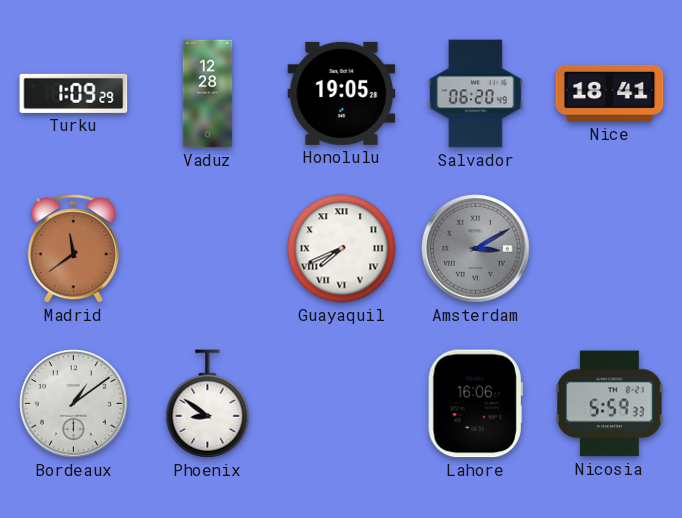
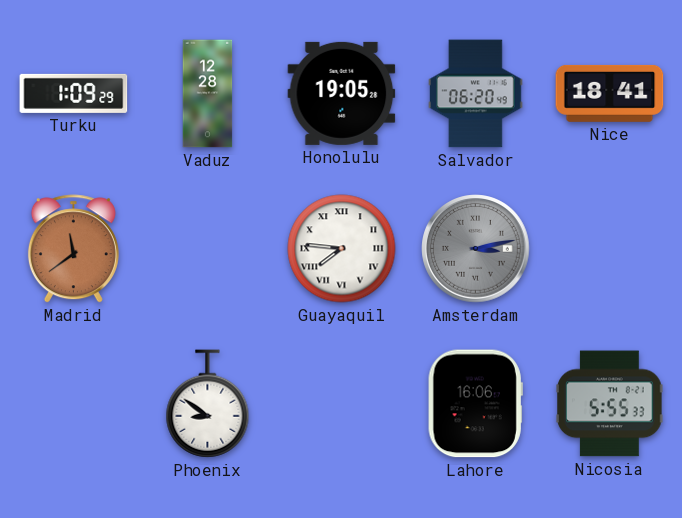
Guayaquil: 7:41 -> 7:46 (342, 249)
Amsterdam: 3:10 -> 3:13 (476, 249)
Bordeaux: 1:09 -> none (74, 404)
Nicosia: 5:59 -> 5:55 (610, 404)
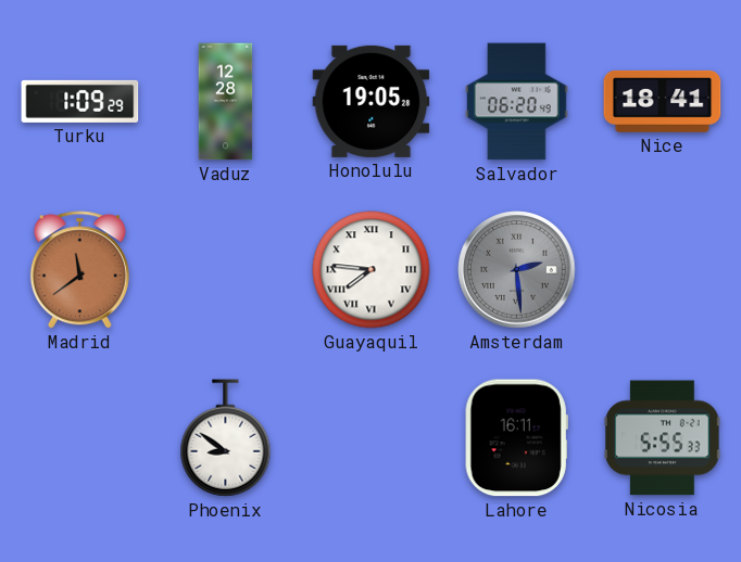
Amsterdam: 3:13 -> 2:29 (517, 270)
Lahore: 16:06 -> 16:11 (516, 438)
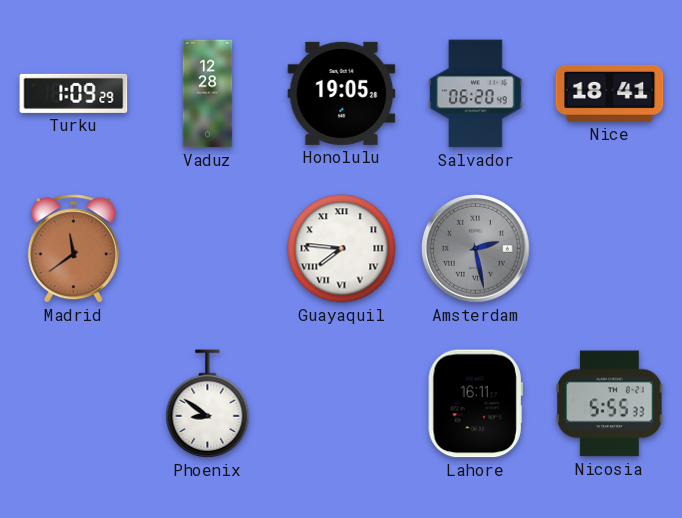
Amsterdam: 2:29 -> 2:28 (476, 249)
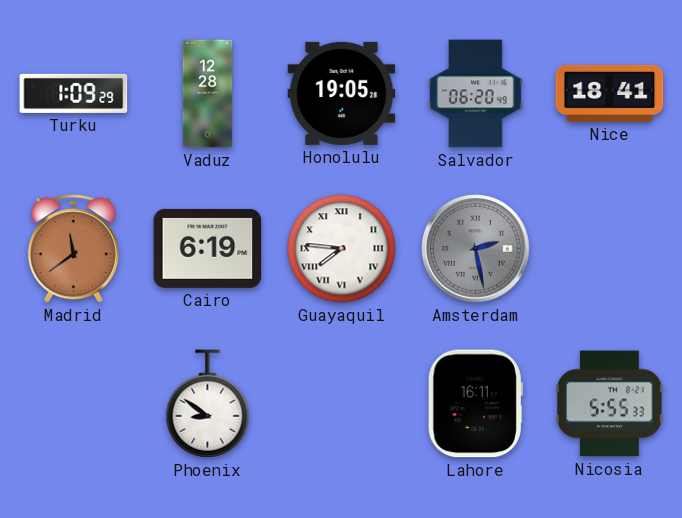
Cairo: none -> 6:19 (208, 248)
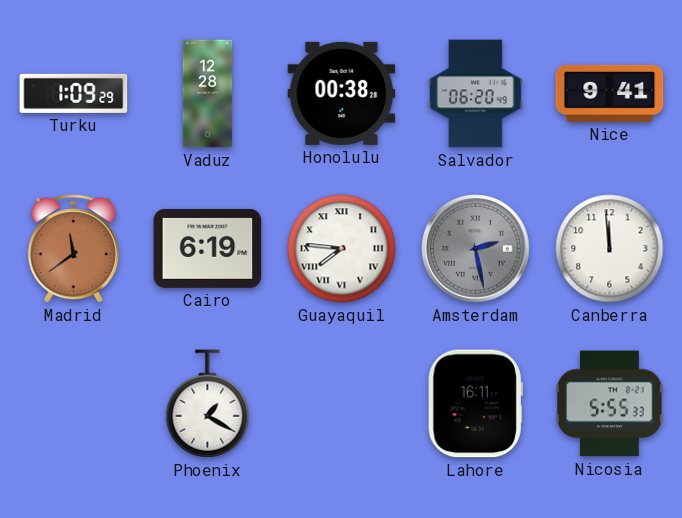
Honolulu: 19:05 -> 00:38 (342, 93)
Nice: 18:41 -> 9:41 (610, 93)
Canberra: none -> 11:59 (610, 249)
Phoenix: 8:51 -> 1:20 (208, 404)
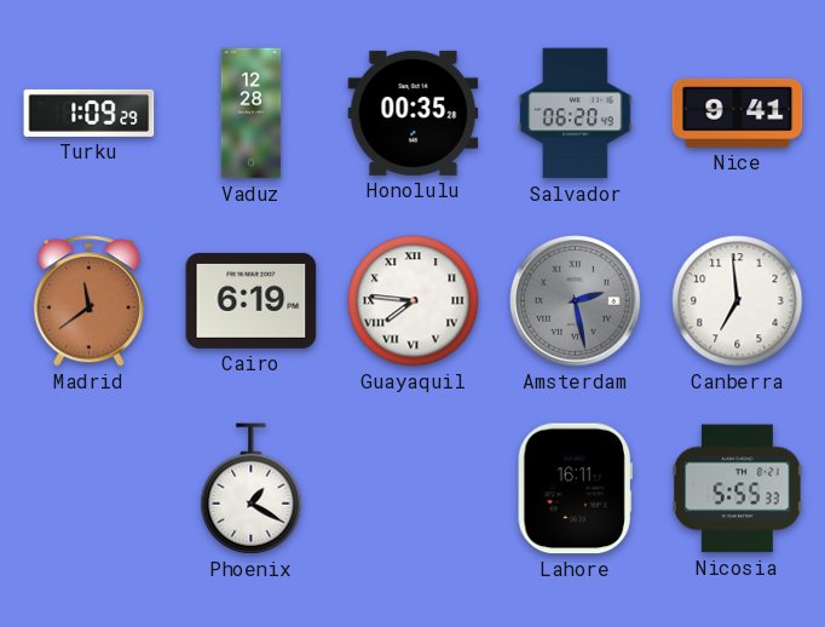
Honolulu: 00:38 -> 00:35 (414, 113)
Canberra: 11:59 -> 6:59 (738, 301)
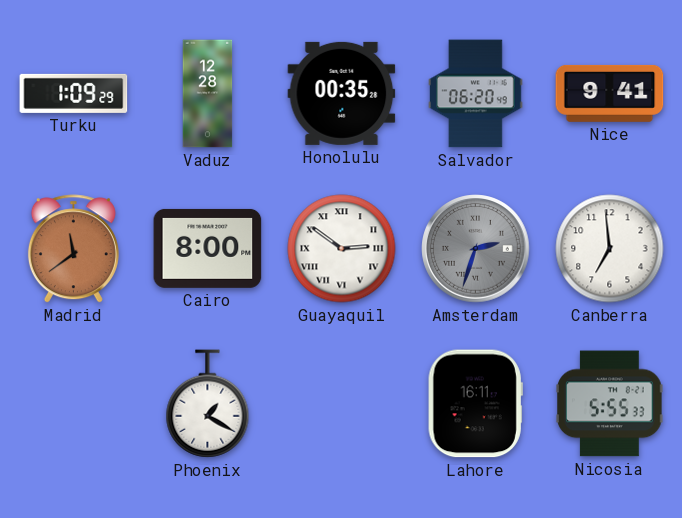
Cairo: 6:19 -> 8:00 (208, 248)
Guayaquil: 7:46 -> 2:51 (342, 249)
Amsterdam: 2:28 -> 2:33 (476, 249)
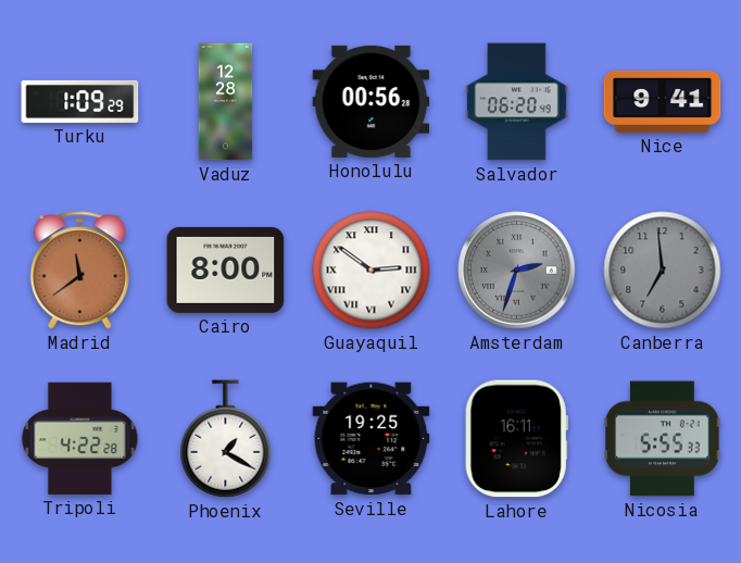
Honolulu: 00:35 -> 00:56 (372, 101)
Canberra dial: white -> grey (663, 271)
Tripoli: none -> 4:22 (80, 438)
Seville: none -> 19:25 (372, 439)
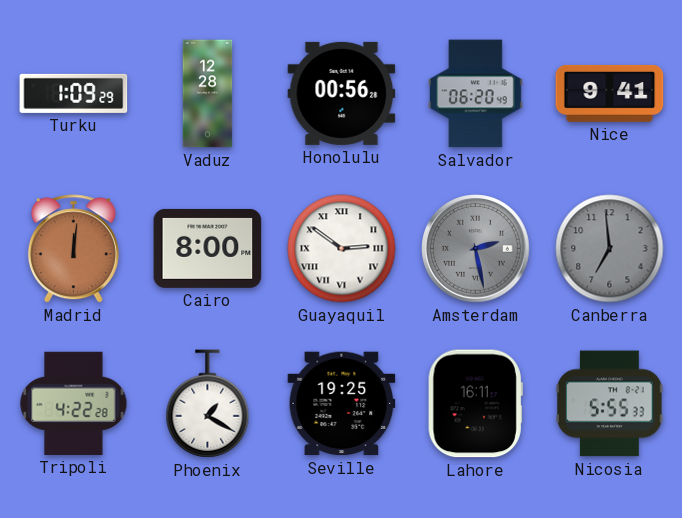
Madrid: 11:39 -> 12:01 (73, 249)
Amsterdam: 2:33 -> 2:28 (476, 249)
